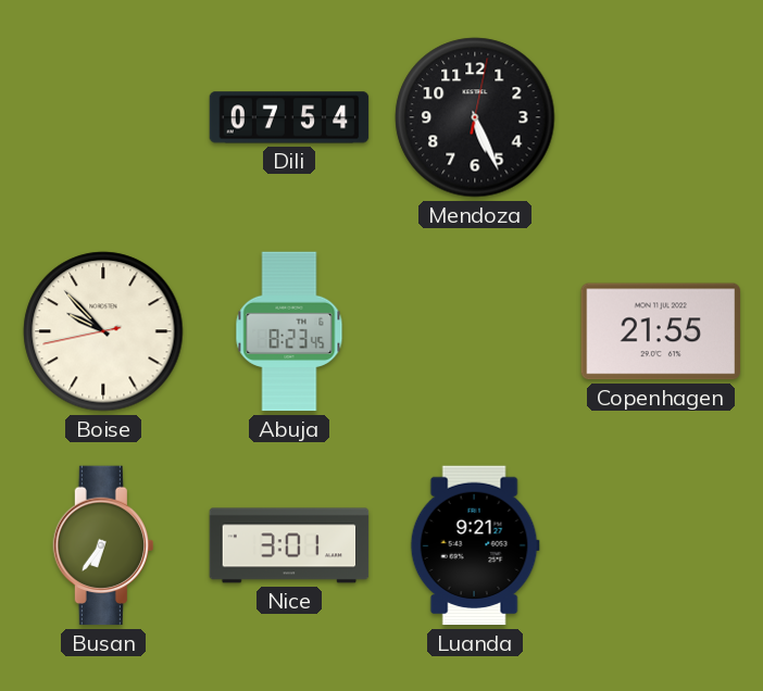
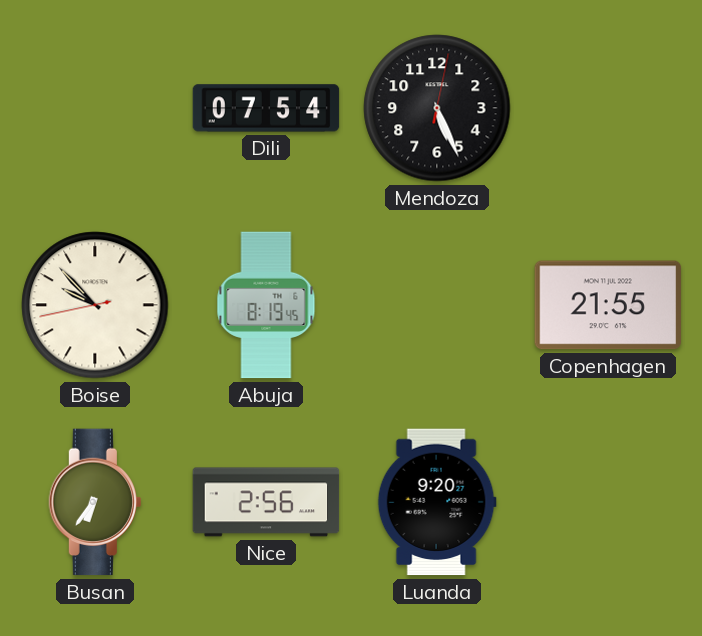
Abuja: 8:23 -> 8:19 (266, 305)
Nice: 3:01 -> 2:56 (266, 502)
Luanda: 9:21 -> 9:20 (437, 502)
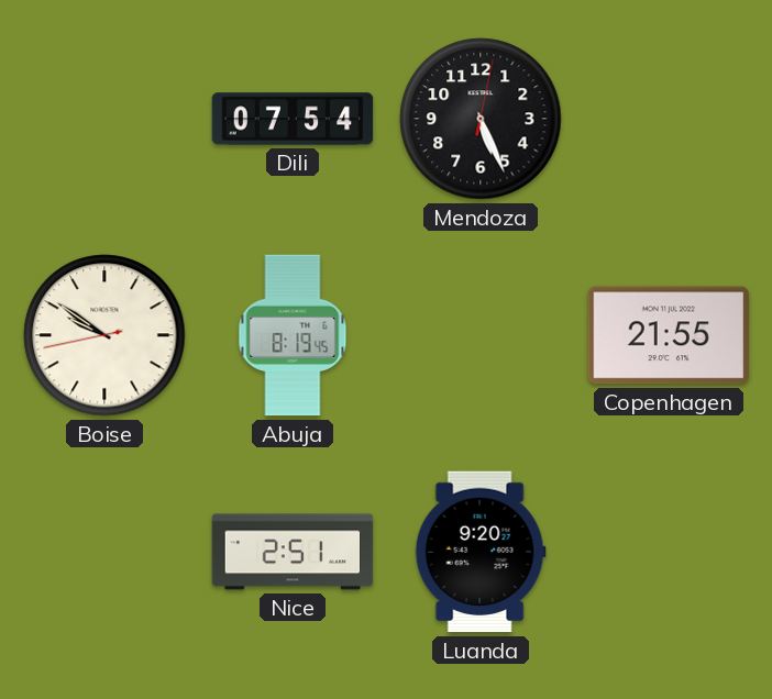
Boise: 9:52 -> 9:50 (104, 335)
Busan: 6:36 -> none (95, 502)
Nice: 2:56 -> 2:51 (293, 552)
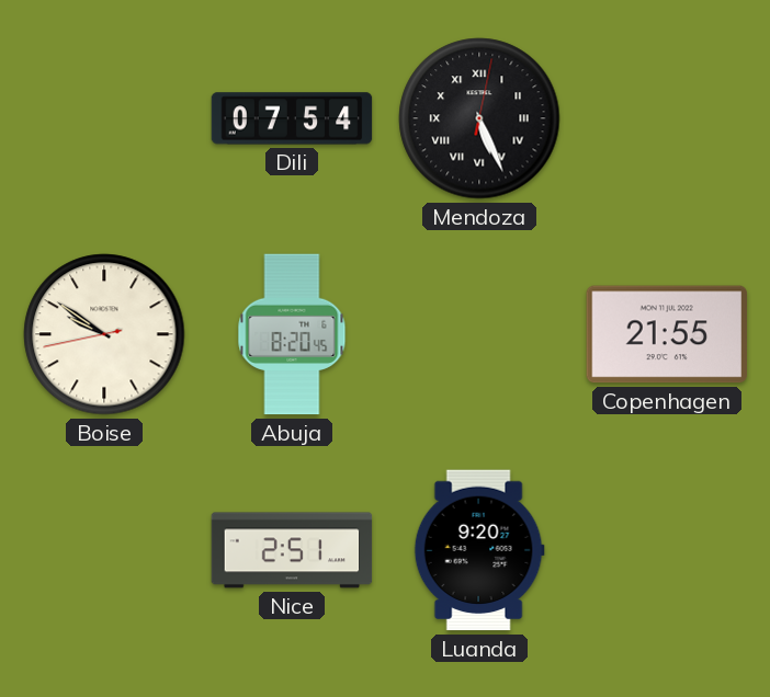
Mendoza numerals: Arabic -> Roman (479, 118)
Abuja: 8:19 -> 8:20 (292, 334)
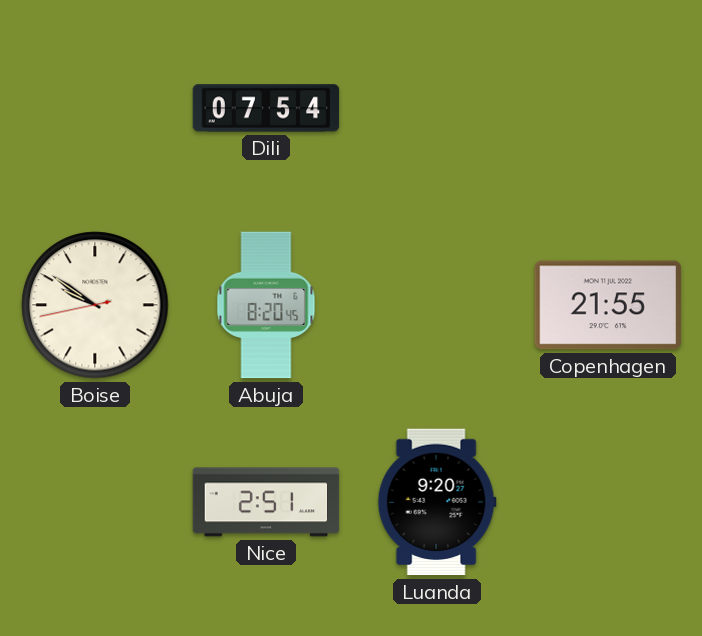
Mendoza: 5:26 -> none (479, 118)
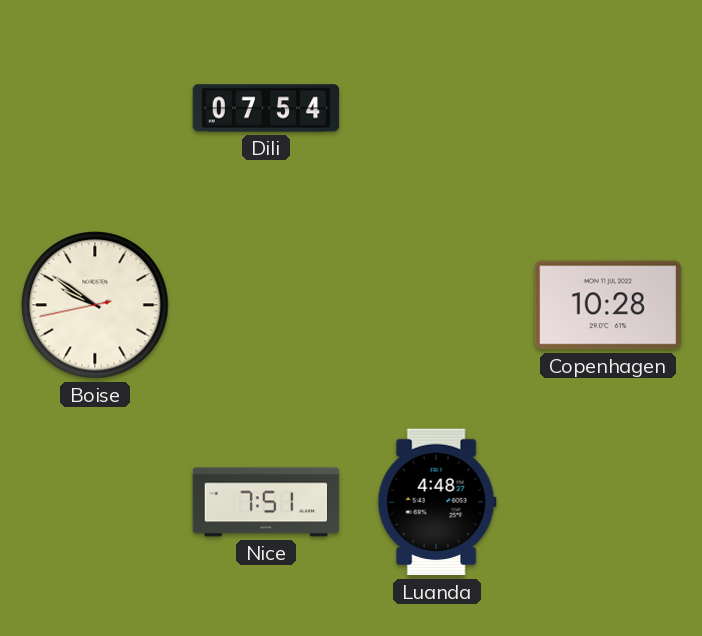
Abuja: 8:20 -> none (266, 305)
Copenhagen: 21:55 -> 10:28 (608, 305)
Nice: 2:51 -> 7:51 (266, 502)
Luanda: 9:20 -> 4:48 (437, 502)
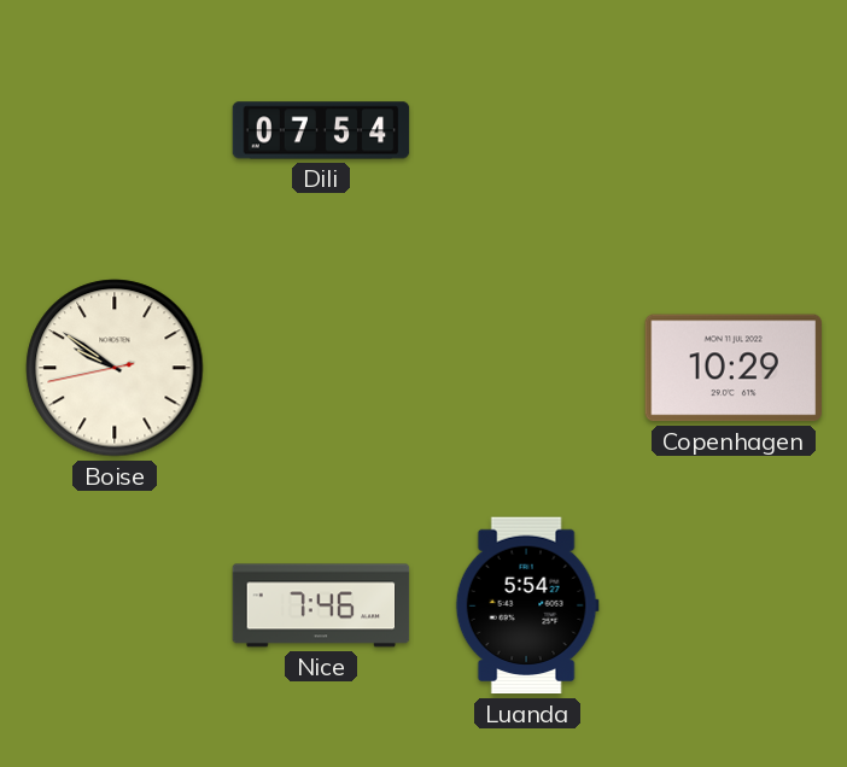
Copenhagen: 10:28 -> 10:29 (734, 368)
Nice: 7:51 -> 7:46 (321, 605)
Luanda: 4:48 -> 5:54 (527, 605)
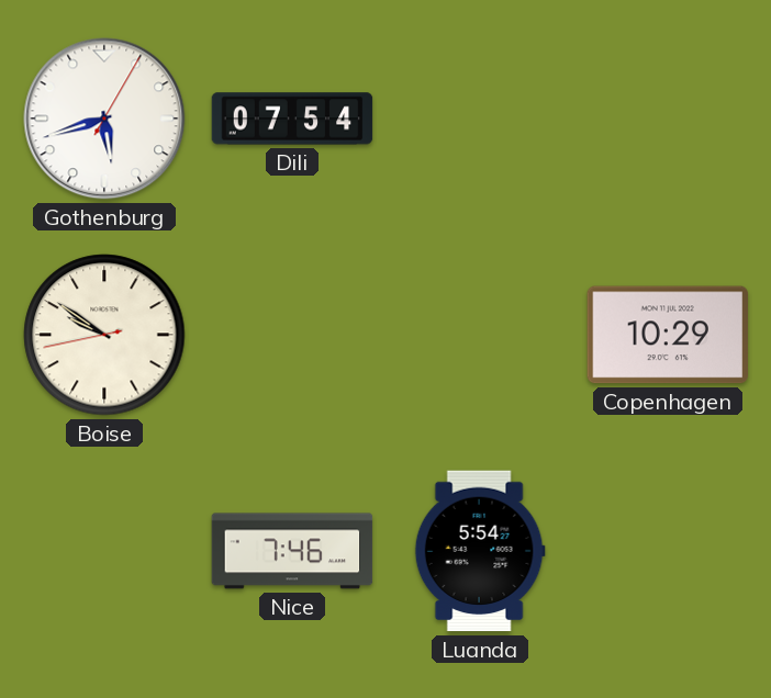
Gothenburg: none -> 5:42 (104, 119)
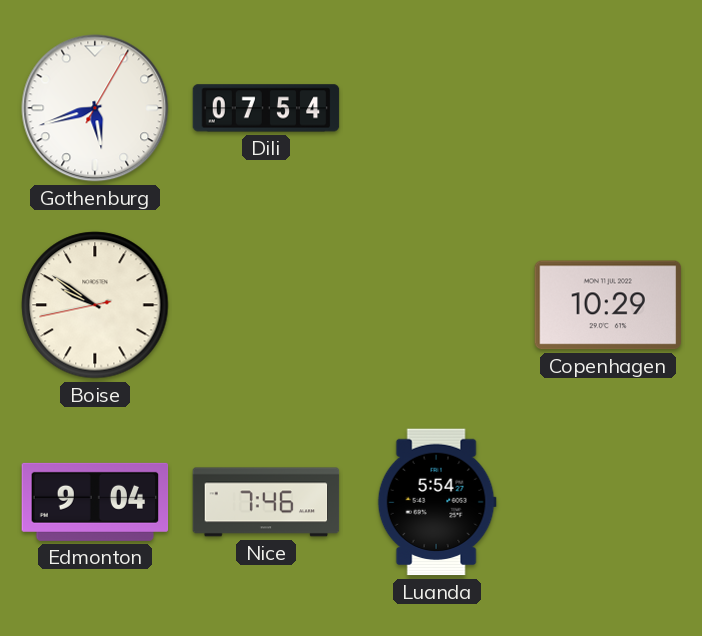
Edmonton: none -> 9:04 (95, 502)
